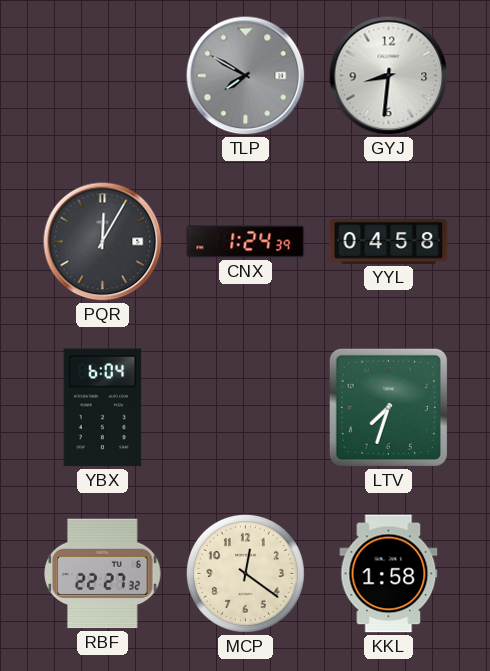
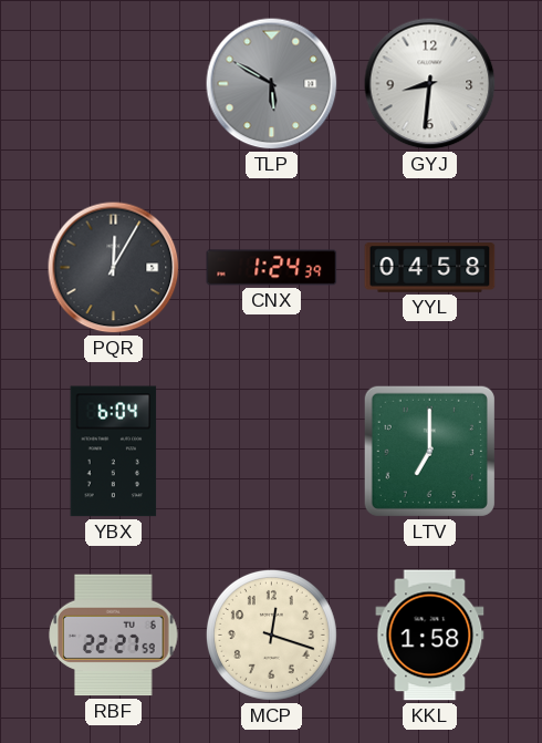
TLP: 7:50 -> 5:50 (272, 84)
LTV: 7:33 -> 7:00 (429, 451)
RBF: 22:27:32 -> 22:27:59 (114, 636)
MCP: 12:21 -> 12:18 (271, 634)
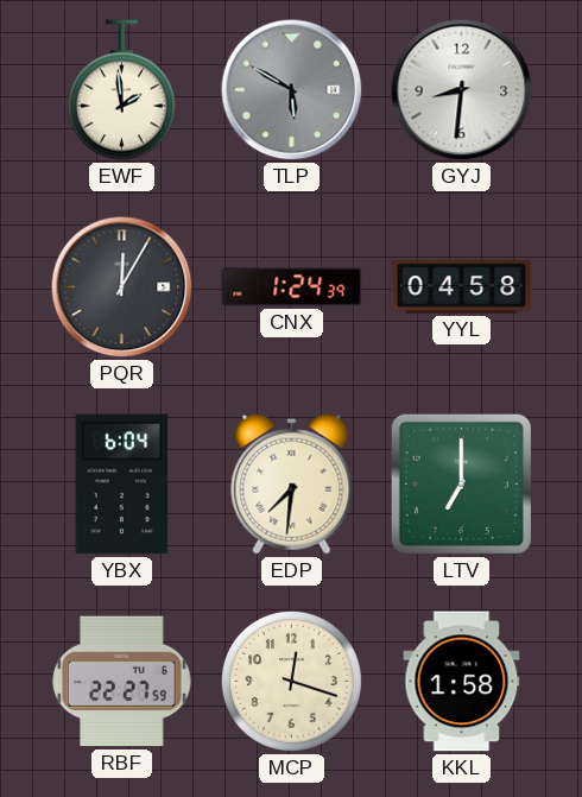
EWF: none -> 1:59 (121, 90)
EDP: none -> 7:31 (292, 483)
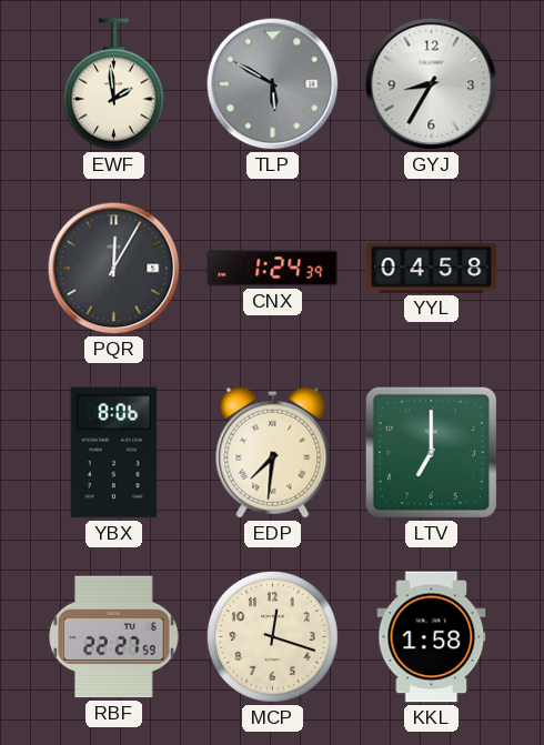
GYJ: 8:31 -> 8:35 (432, 84)
YBX: 6:04 -> 8:06 (114, 453)
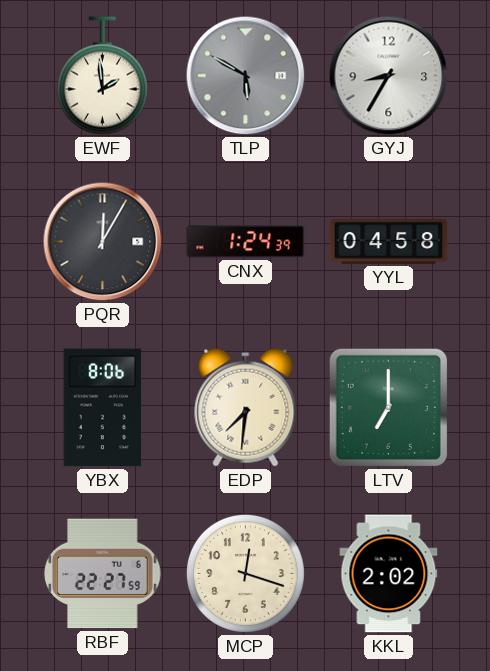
KKL: 1:58 -> 2:02 (389, 574)
